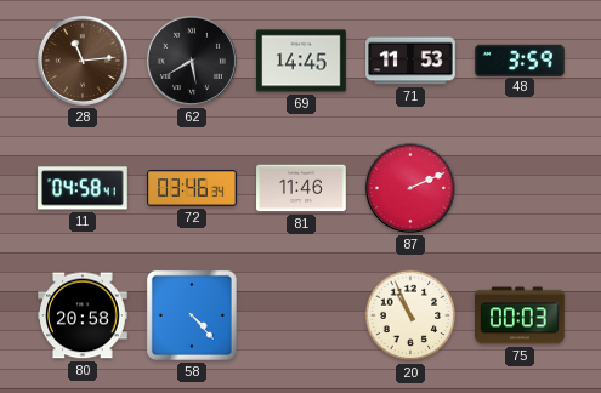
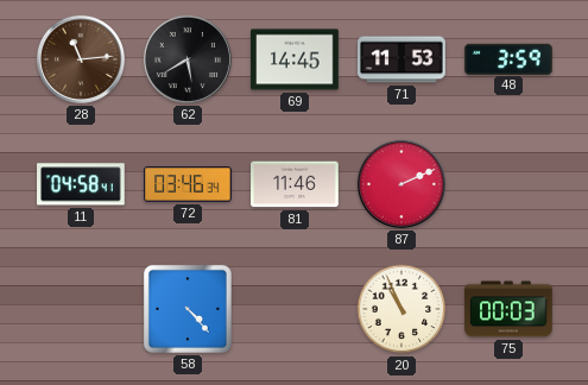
80: 20:58 -> none (83, 315)
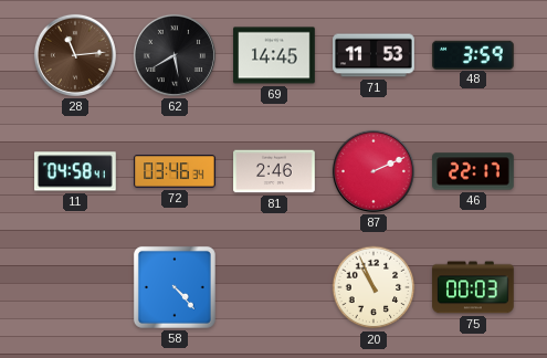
81: 11:46 -> 2:46 (274, 171)
46: none -> 22:17 (473, 171)
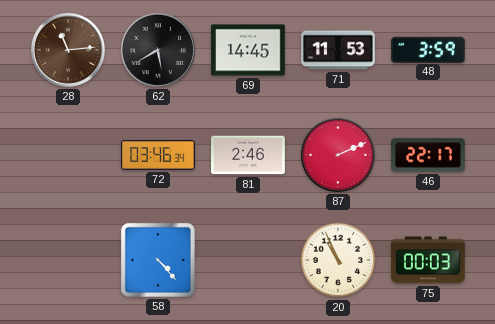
11: 04:58 -> none (76, 171)
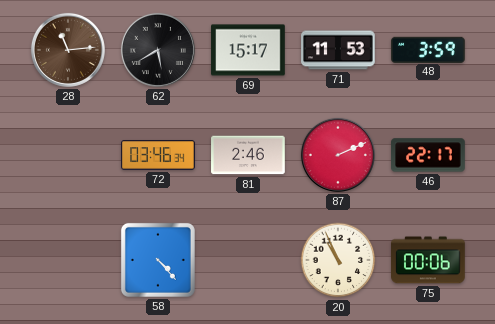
69: 14:45 -> 15:17 (248, 50)
75: 00:03 -> 00:06 (428, 260)
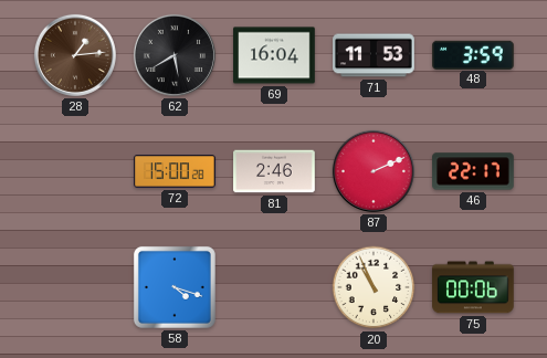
28: 11:14 -> 1:14 (75, 55)
69: 15:17 -> 16:04 (274, 55)
72: 03:46 -> 15:00 (175, 171)
58: 4:23 -> 4:18 (175, 287)
